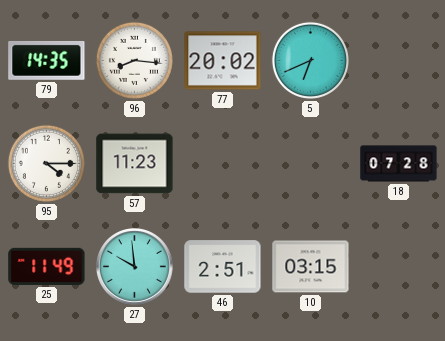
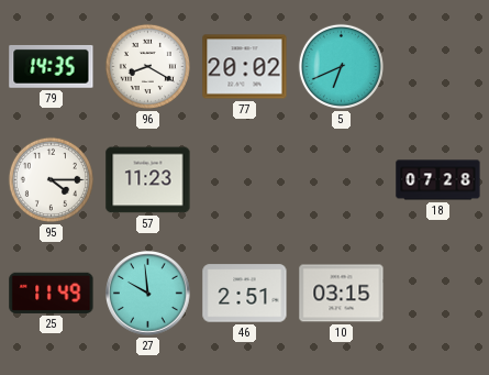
96: 8:16 -> 8:20 (147, 66)
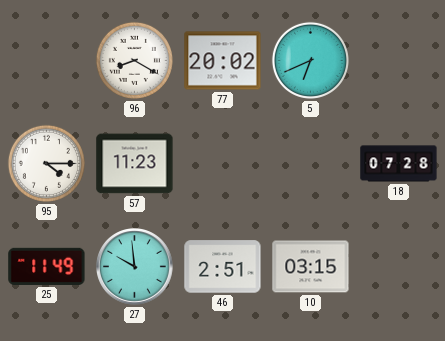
79: 14:35 -> none (52, 66)
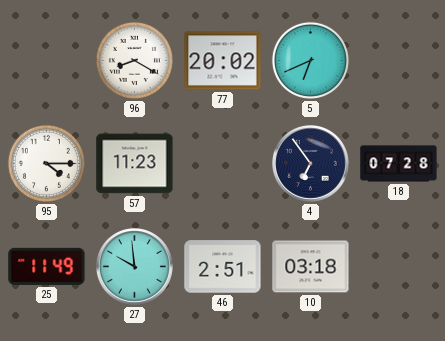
4: none -> 6:54 (311, 164)
10: 03:15 -> 03:18 (311, 267)
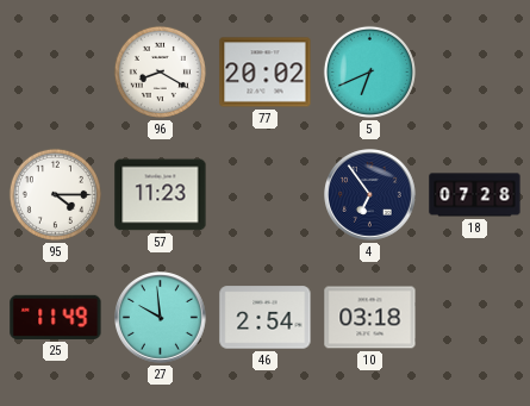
46: 2:51 -> 2:54 (266, 318)
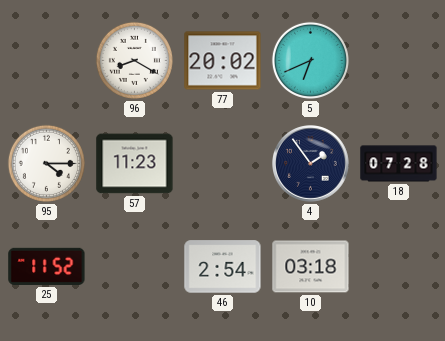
4: 6:54 -> 1:54 (311, 164)
25: 11:49 -> 11:52 (47, 266)
27: 9:59 -> none (161, 318)
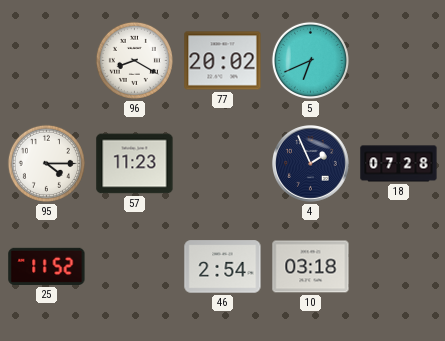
4: 1:54 -> 1:56 (311, 164)
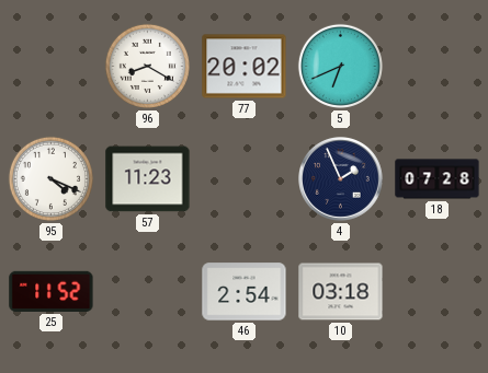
95: 4:15 -> 4:19 (50, 178)
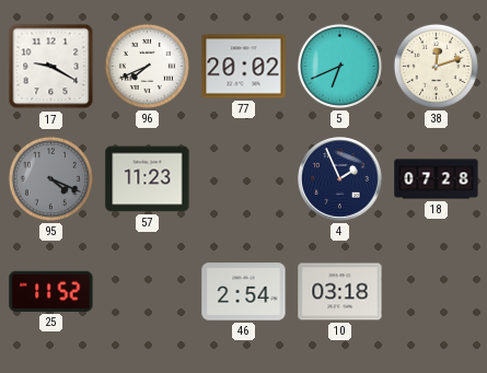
17: none -> 9:20 (51, 67)
96: 8:20 -> 7:41 (147, 66)
38: none -> 12:12 (436, 66)
95 dial: white -> grey (50, 178)
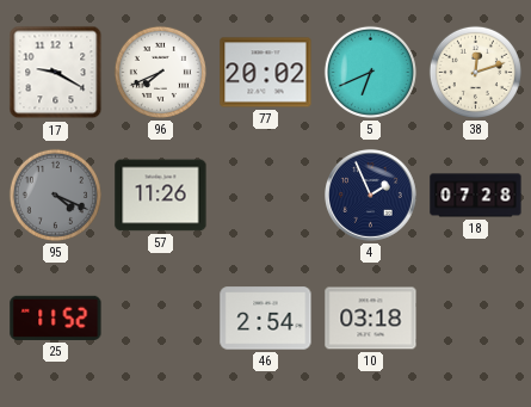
57: 11:23 -> 11:26 (161, 196)
